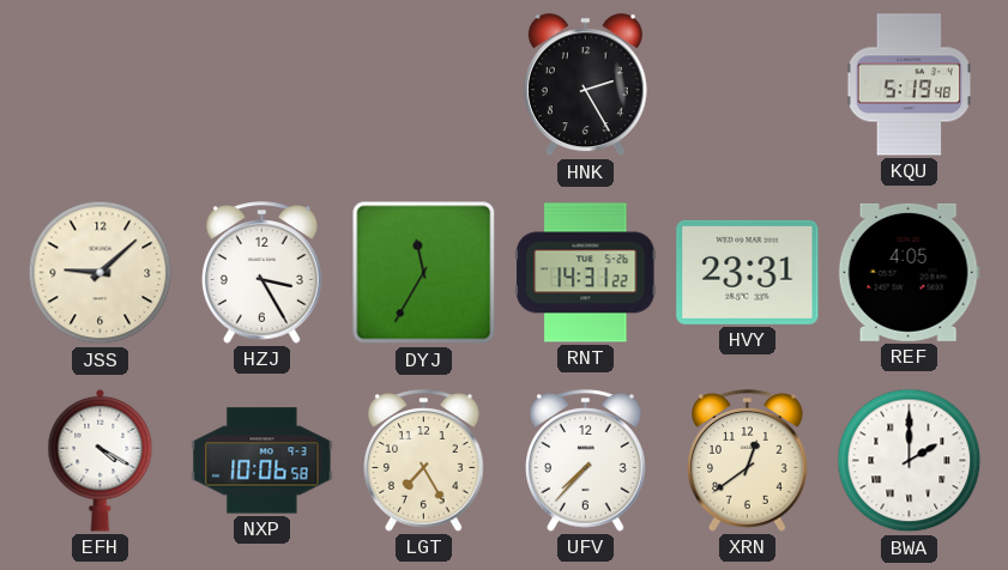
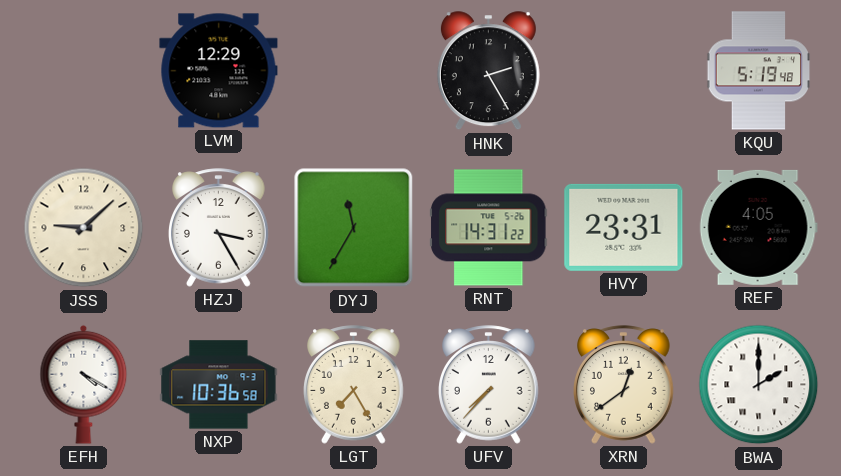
LVM: none -> 12:29 (219, 71)
NXP: 10:06 -> 10:36 (219, 385)
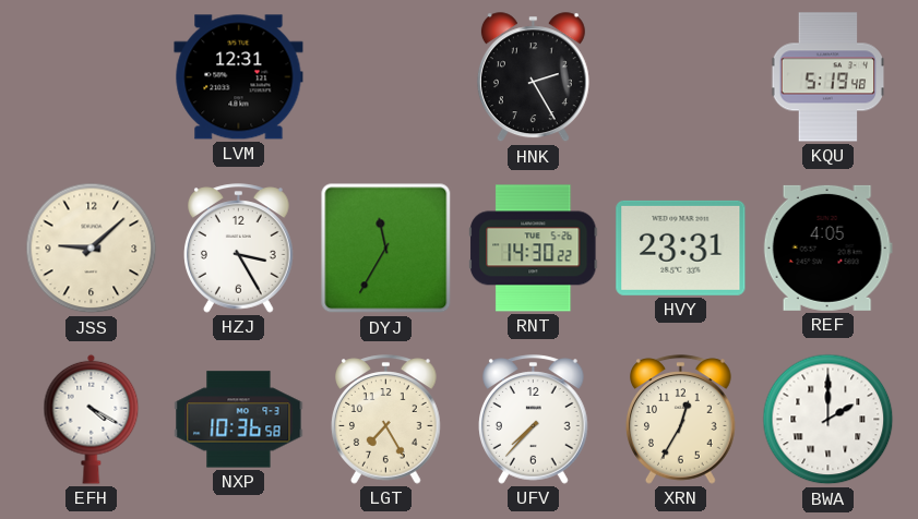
LVM: 12:29 -> 12:31 (239, 77)
RNT: 14:31 -> 14:30 (534, 249)
XRN: 12:39 -> 12:35 (681, 420)
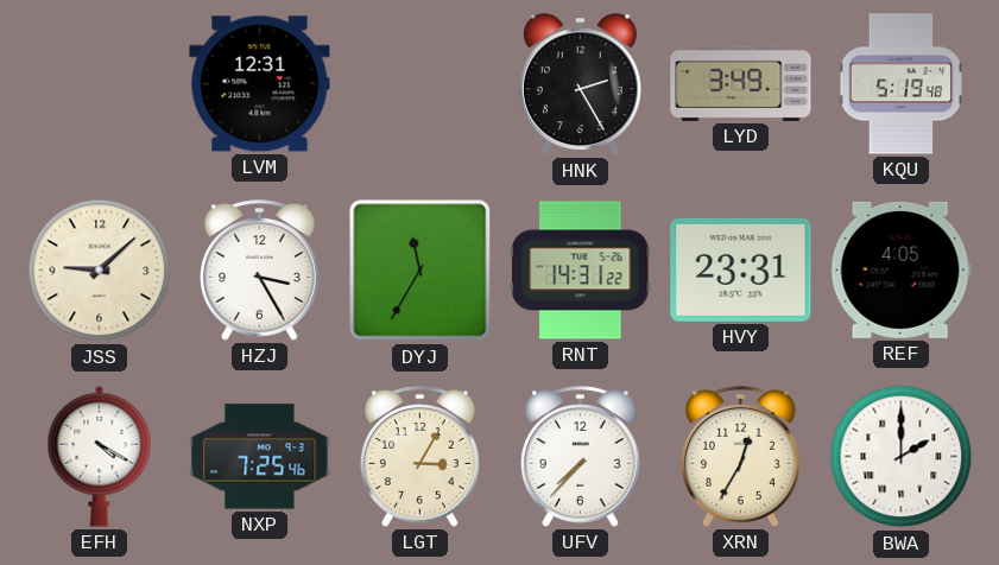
LYD: none -> 3:49 (741, 83)
RNT: 14:30 -> 14:31 (581, 271)
NXP: 10:36 -> 7:25 (260, 457)
LGT: 7:25 -> 3:05 (421, 457)
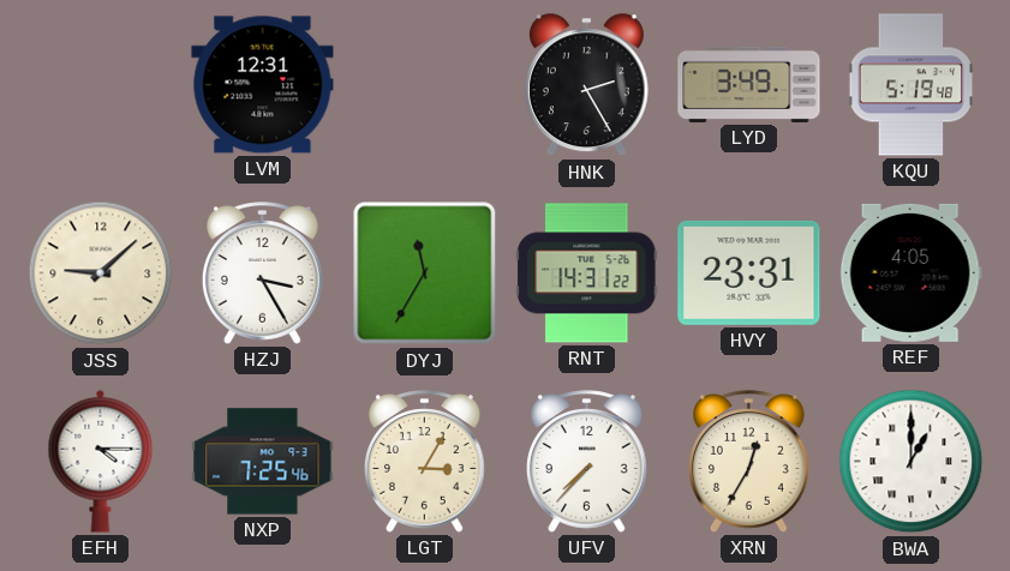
EFH: 4:20 -> 4:15 (101, 461)
BWA: 2:00 -> 1:00 (912, 462)
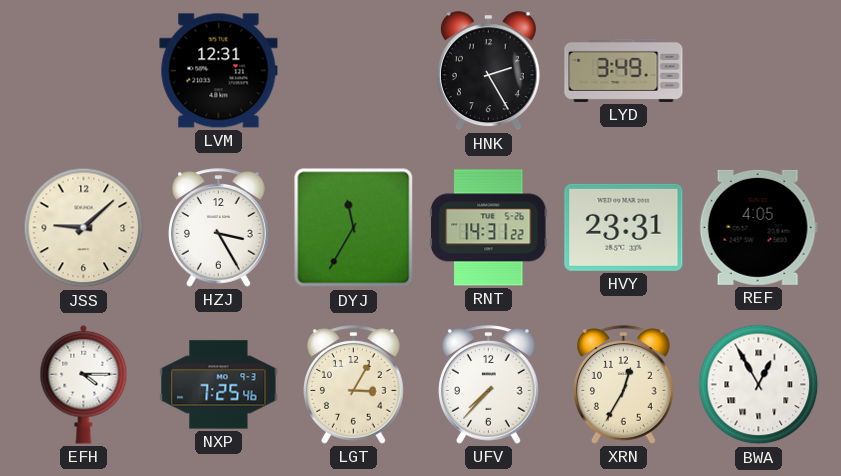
KQU: 5:19 -> none (912, 85)
BWA: 1:00 -> 12:55 (759, 385)
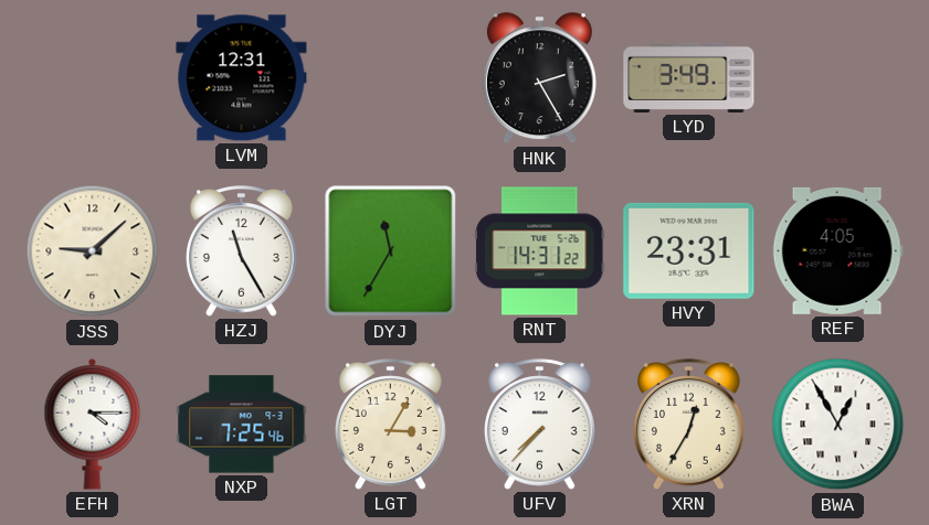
HZJ: 3:25 -> 11:25 (242, 251)
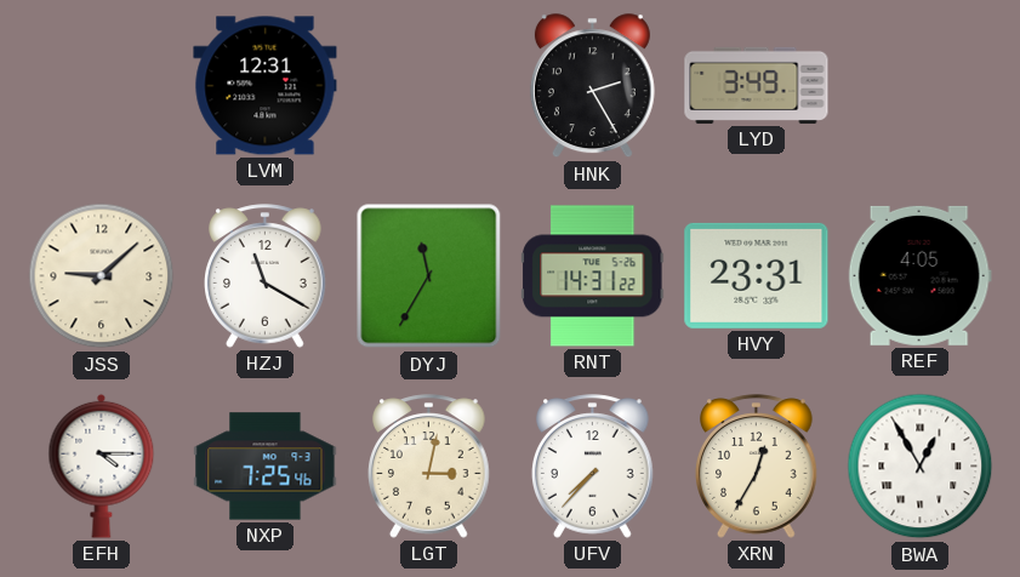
HZJ: 11:25 -> 11:20 (266, 276)
LGT: 3:05 -> 3:02 (429, 467)
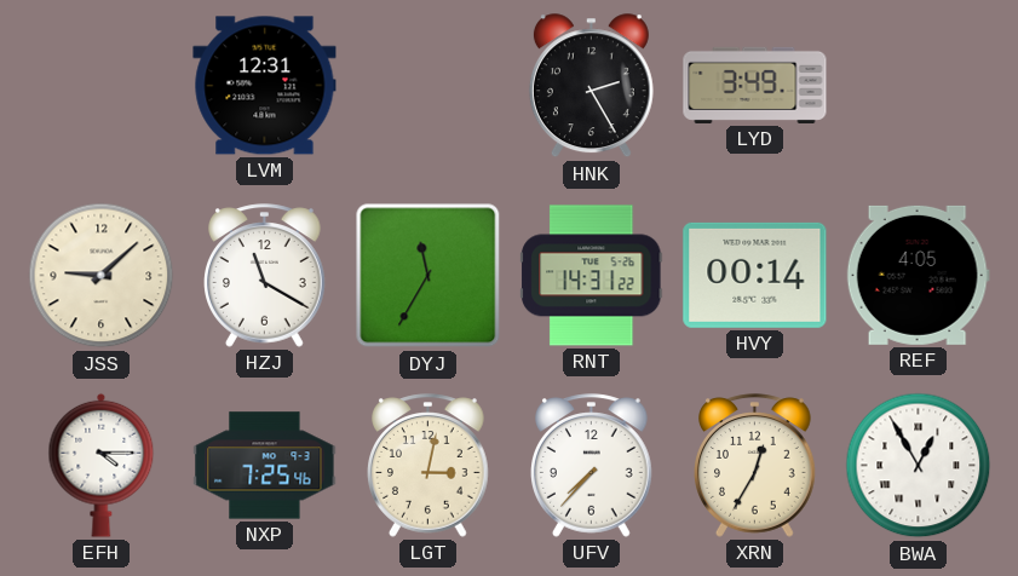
HVY: 23:31 -> 00:14 (755, 275)
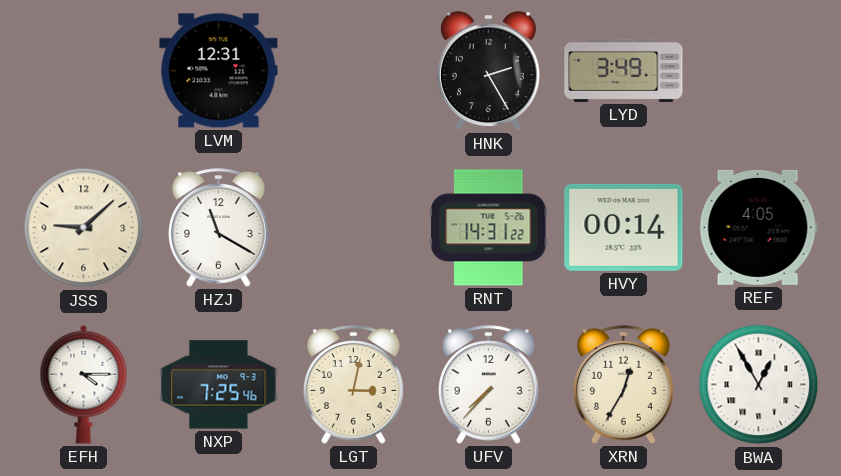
DYJ: 11:35 -> none (429, 276)
